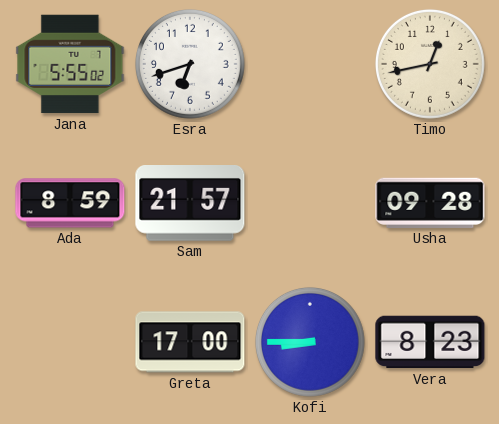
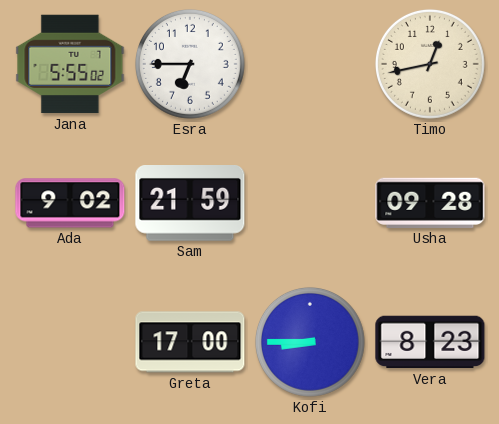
Esra: 6:42 -> 6:45 (190, 64)
Ada: 8:59 -> 9:02 (70, 203)
Sam: 21:57 -> 21:59 (190, 204)
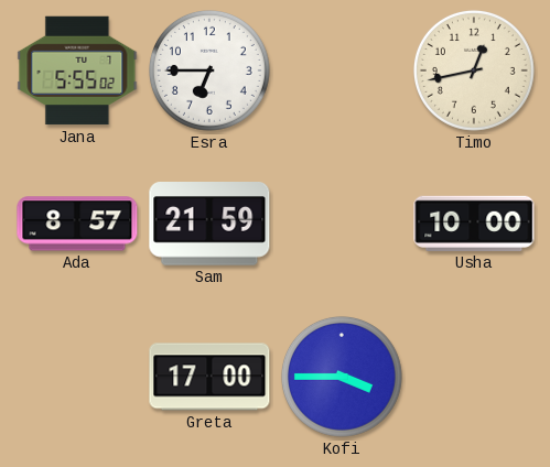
Ada: 9:02 -> 8:57 (77, 224)
Usha: 09:28 -> 10:00 (474, 224)
Kofi: 8:45 -> 3:45 (342, 377)
Vera: 8:23 -> none (430, 342)
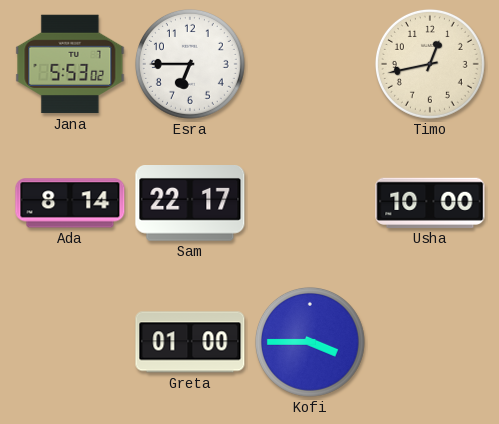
Jana: 5:55 -> 5:53 (70, 64)
Ada: 8:57 -> 8:14 (70, 203)
Sam: 21:59 -> 22:17 (190, 204)
Greta: 17:00 -> 01:00 (190, 342)
